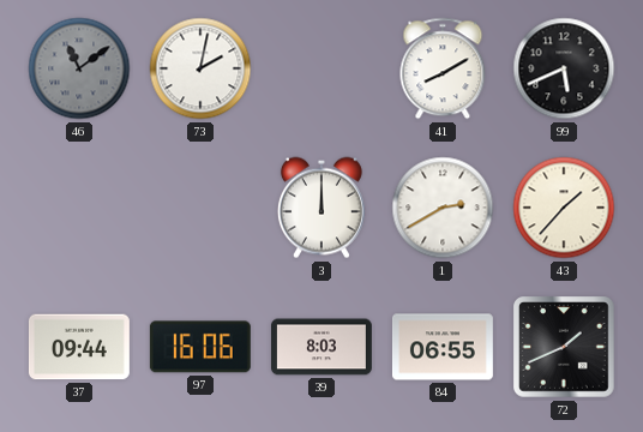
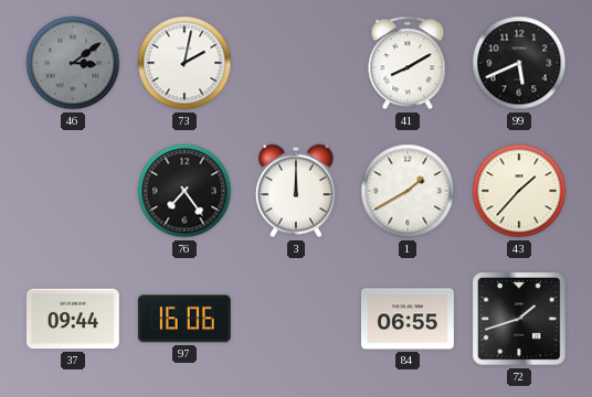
46: 11:09 -> 3:09 (73, 63)
76: none -> 7:24 (184, 191)
1: 2:40 -> 1:40 (408, 191)
39: 8:03 -> none (321, 347)
72: 1:41 -> 1:42 (519, 319)
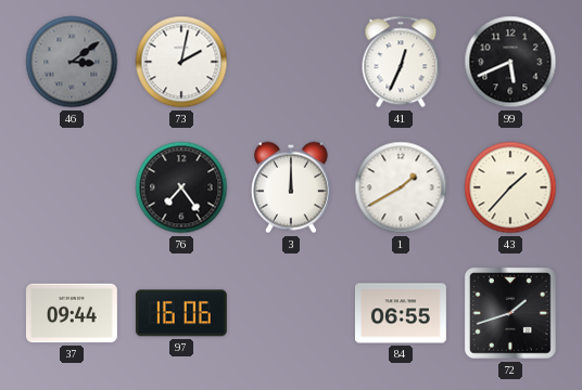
41: 8:10 -> 12:34 (401, 62)
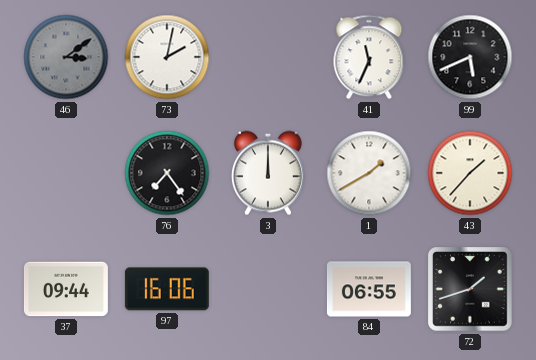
41: 12:34 -> 11:34 (369, 57)
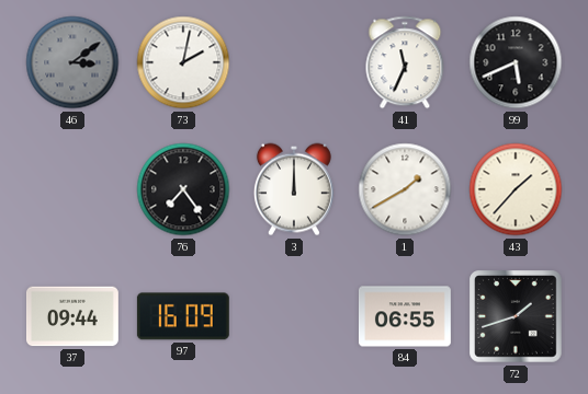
97: 16:06 -> 16:09 (183, 316)
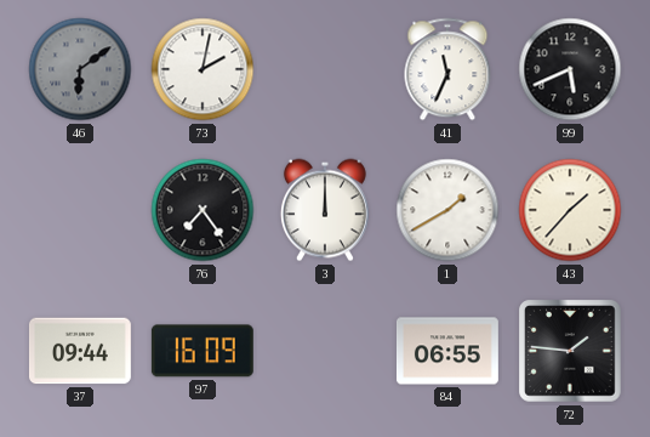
46: 3:09 -> 6:09 (80, 69)
72: 1:42 -> 1:46 (570, 351)
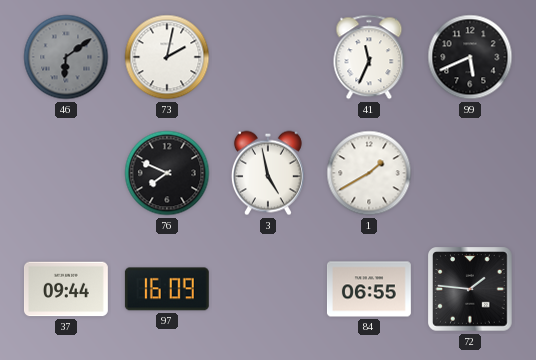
76: 7:24 -> 7:49 (167, 173)
3: 12:00 -> 4:58 (268, 173)
43: 1:37 -> none (570, 210)
